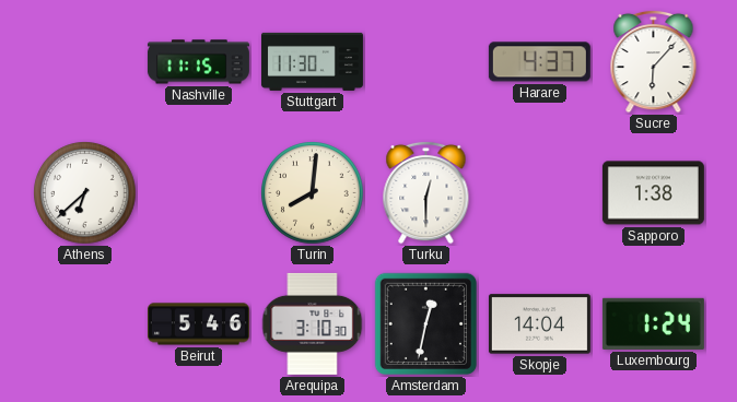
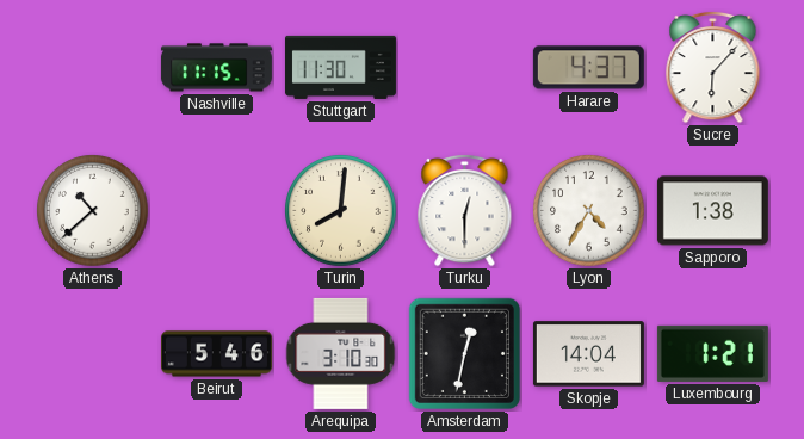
Athens: 6:38 -> 10:38 (93, 211)
Lyon: none -> 4:35 (589, 211)
Luxembourg: 1:24 -> 1:21 (712, 353)
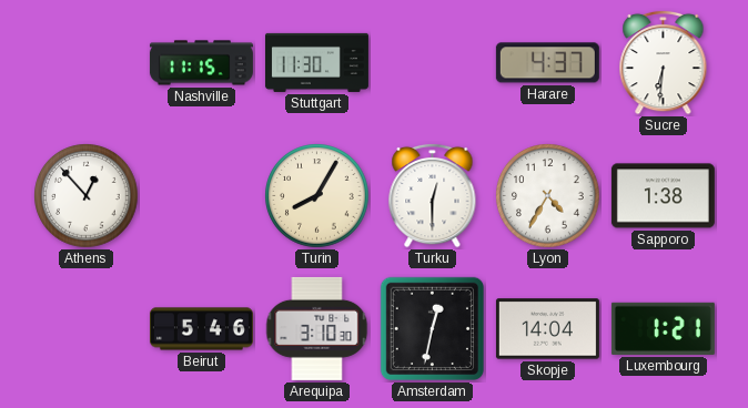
Sucre: 6:07 -> 6:31 (664, 62)
Athens: 10:38 -> 12:53 (87, 196)
Turin: 8:01 -> 8:05 (317, 196)
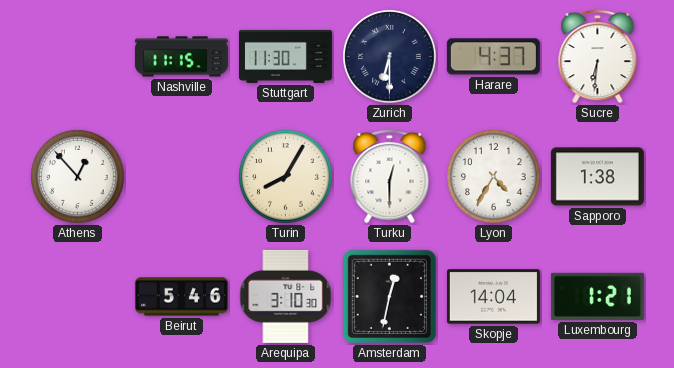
Zurich: none -> 6:30 (390, 57)
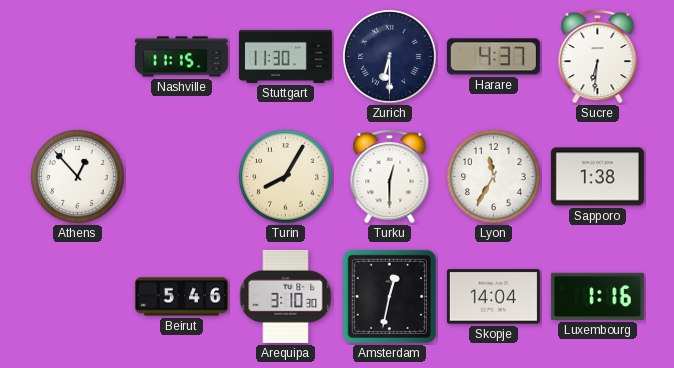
Lyon: 4:35 -> 11:35 (494, 177)
Luxembourg: 1:21 -> 1:16 (597, 296)
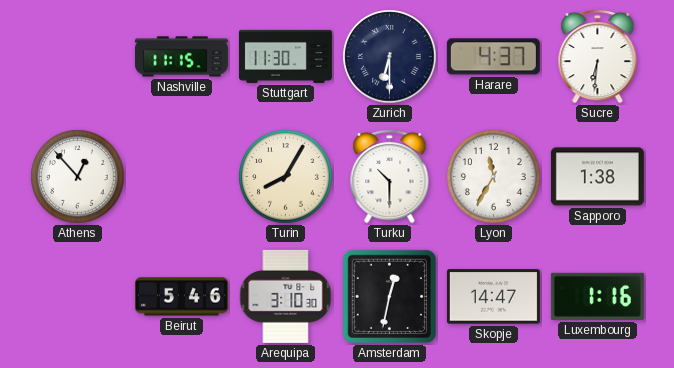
Turku: 12:30 -> 10:30 (390, 176)
Skopje: 14:04 -> 14:47 (493, 297)
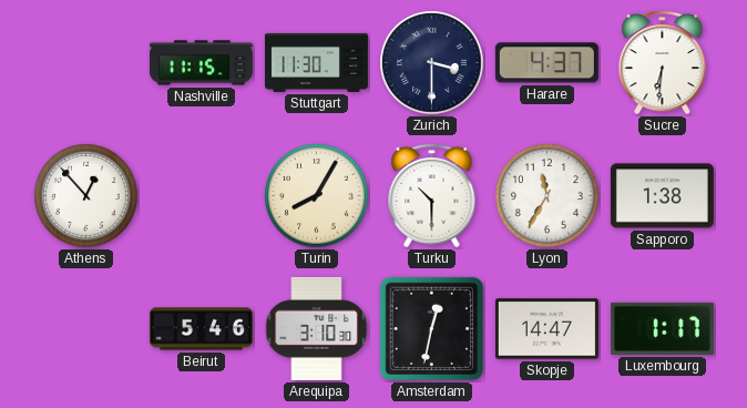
Zurich: 6:30 -> 3:30 (432, 63)
Luxembourg: 1:16 -> 1:17 (662, 328)
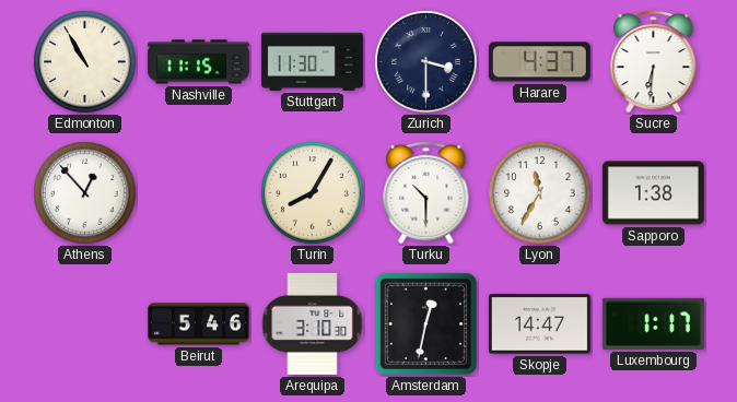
Edmonton: none -> 10:55 (85, 62)
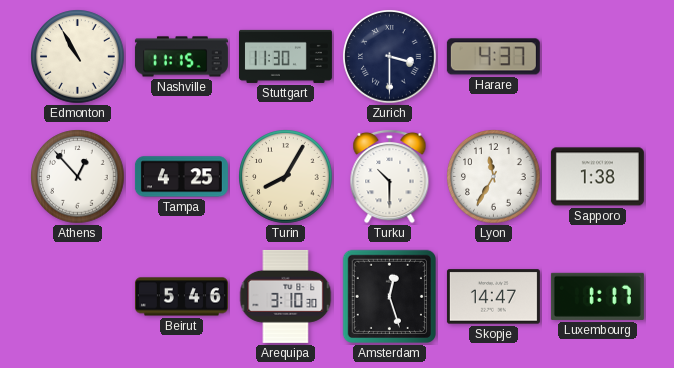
Sucre: 6:31 -> none (654, 61)
Tampa: none -> 4:25 (181, 177)
Amsterdam: 12:32 -> 12:27 (389, 296)
